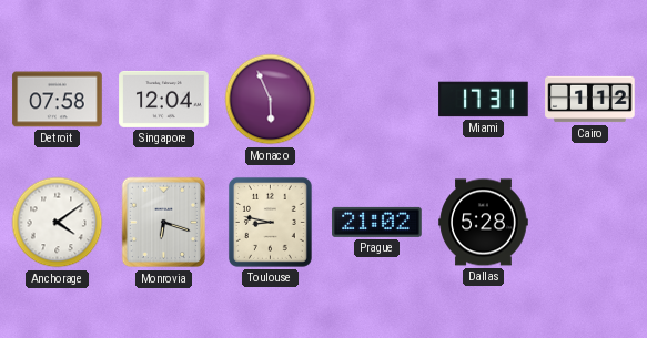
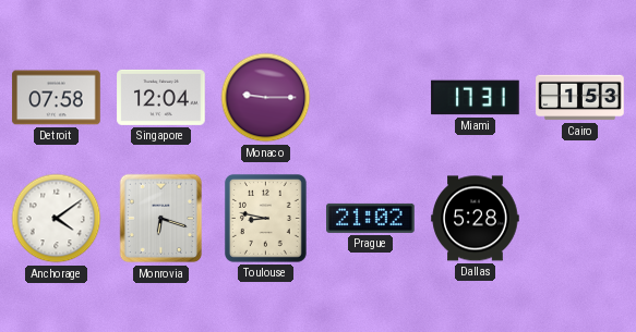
Monaco: 5:56 -> 9:15 (266, 98)
Cairo: 1:12 -> 1:53 (580, 98)
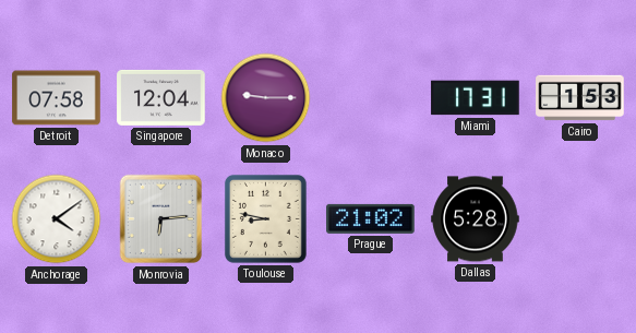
Monrovia: 6:18 -> 6:14 (160, 219)
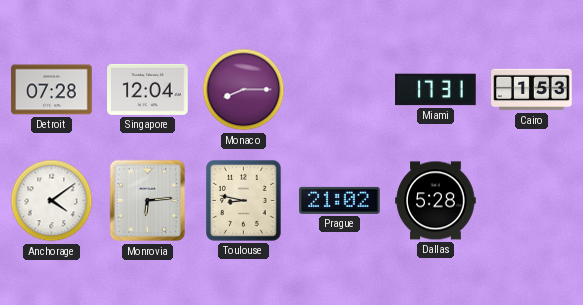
Detroit: 07:58 -> 07:28 (52, 90)
Monaco: 9:15 -> 8:15 (244, 90)
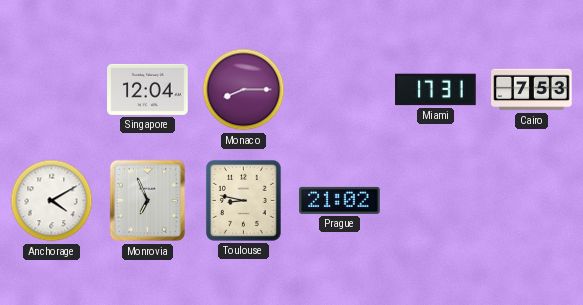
Detroit: 07:28 -> none (52, 90)
Cairo: 1:53 -> 7:53 (532, 90)
Anchorage: 4:09 -> 4:10 (52, 201)
Monrovia: 6:14 -> 6:56 (147, 201)
Dallas: 5:28 -> none (436, 201)
